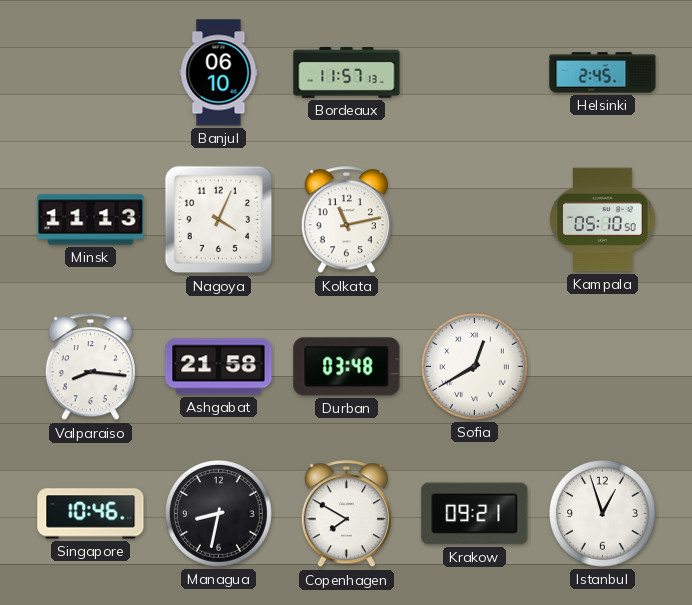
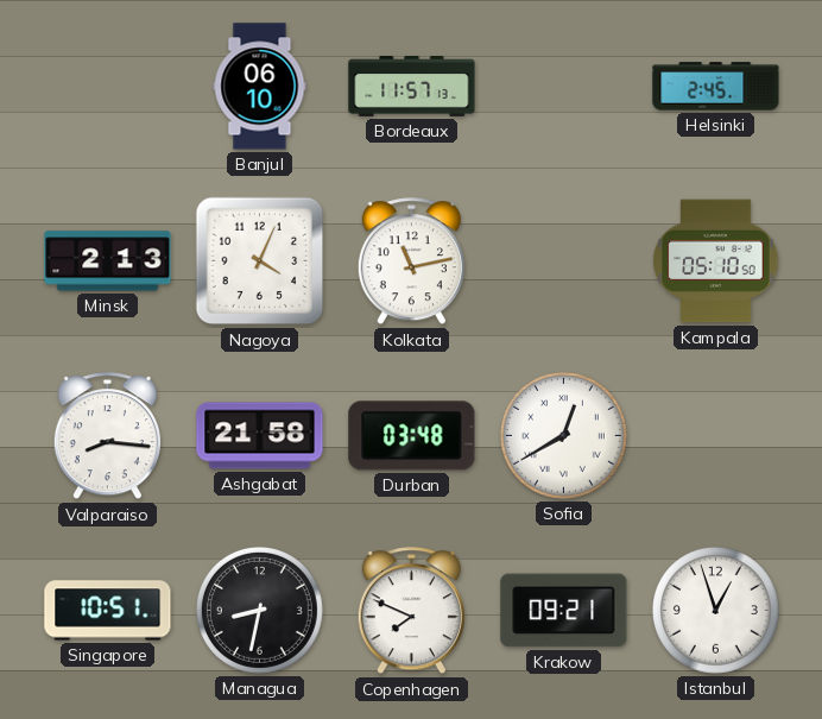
Minsk: 11:13 -> 2:13 (108, 261)
Singapore: 10:46 -> 10:51 (108, 611)
Copenhagen: 7:50 -> 7:49 (411, 611)
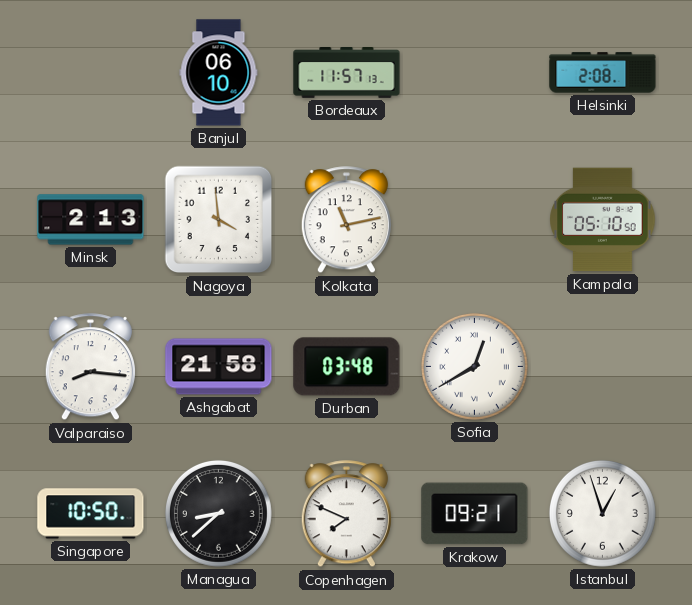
Helsinki: 2:45 -> 2:08 (603, 73)
Nagoya: 4:04 -> 3:59 (219, 220)
Singapore: 10:51 -> 10:50 (91, 514)
Managua: 8:32 -> 8:38 (218, 513)
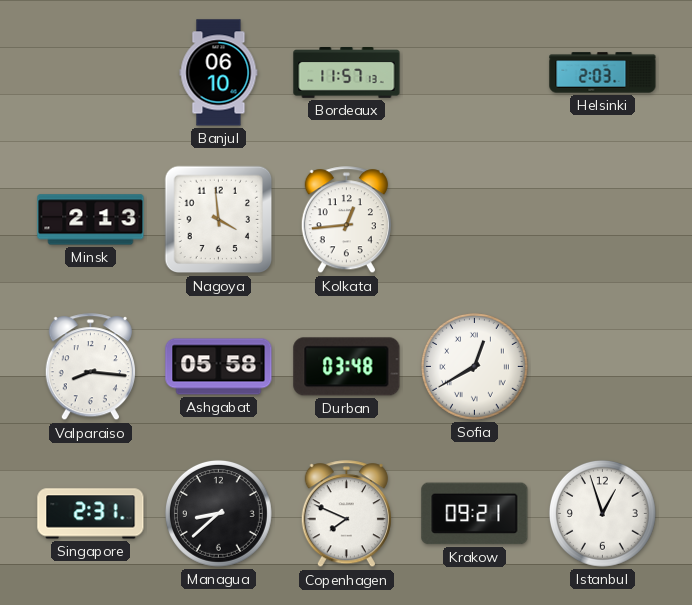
Helsinki: 2:08 -> 2:03 (603, 73)
Kolkata: 11:13 -> 12:44 (346, 220)
Kampala: 05:10 -> none (603, 220)
Ashgabat: 21:58 -> 05:58 (219, 367)
Singapore: 10:50 -> 2:31 (91, 514)
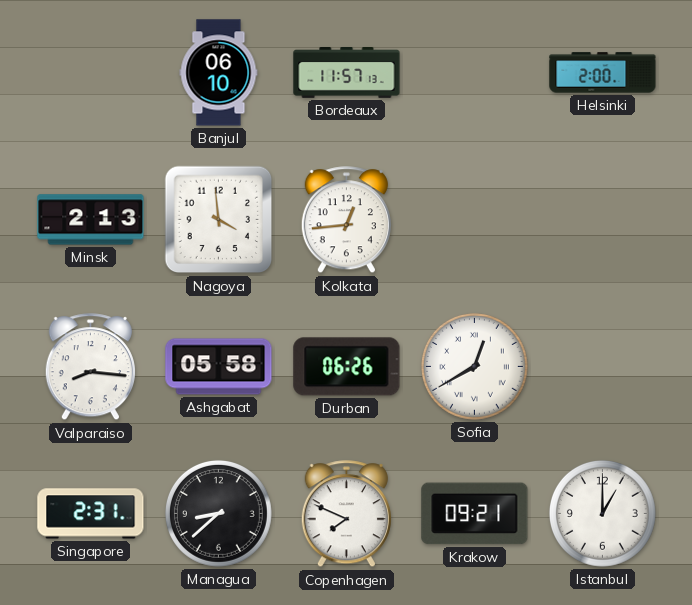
Helsinki: 2:03 -> 2:00 (603, 73)
Durban: 03:48 -> 06:26 (347, 367)
Istanbul: 12:57 -> 1:00 (602, 513)
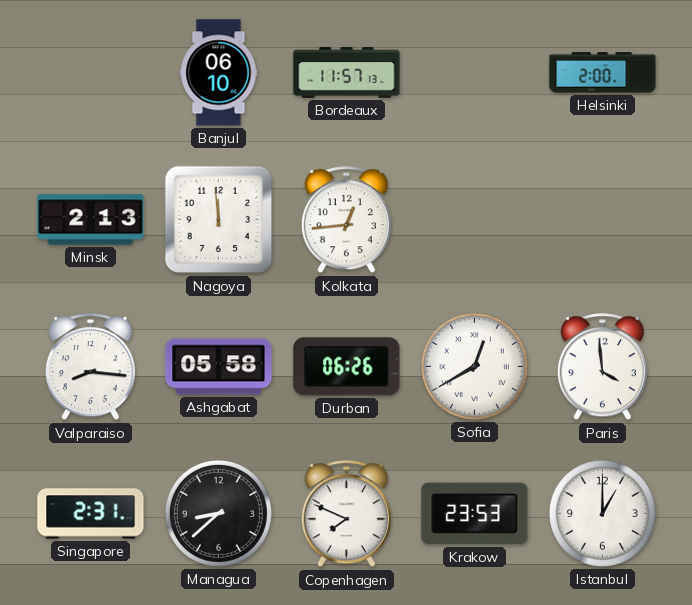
Nagoya: 3:59 -> 11:59 (219, 220)
Paris: none -> 3:59 (602, 367)
Krakow: 09:21 -> 23:53 (475, 514)
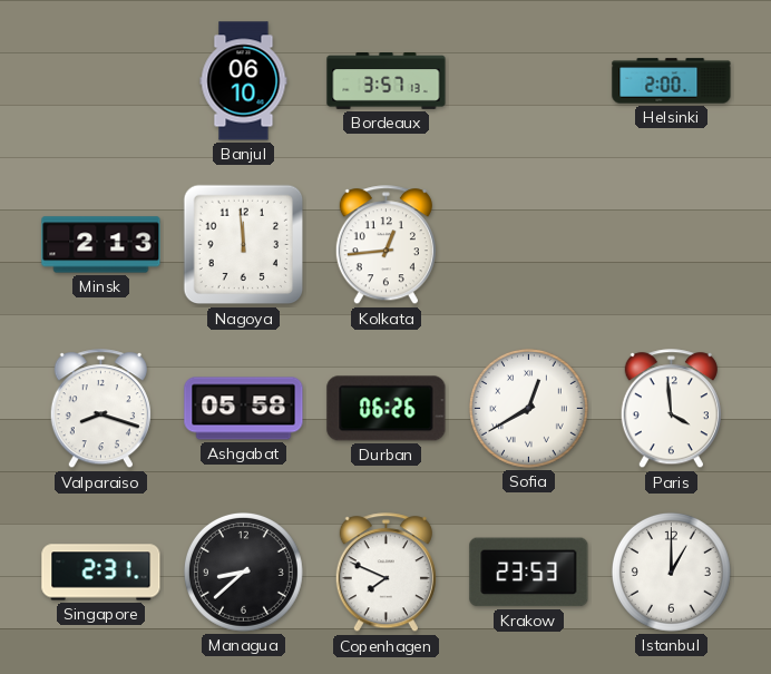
Bordeaux: 11:57 -> 3:57 (387, 81)
Valparaiso: 8:16 -> 8:18 (100, 409)
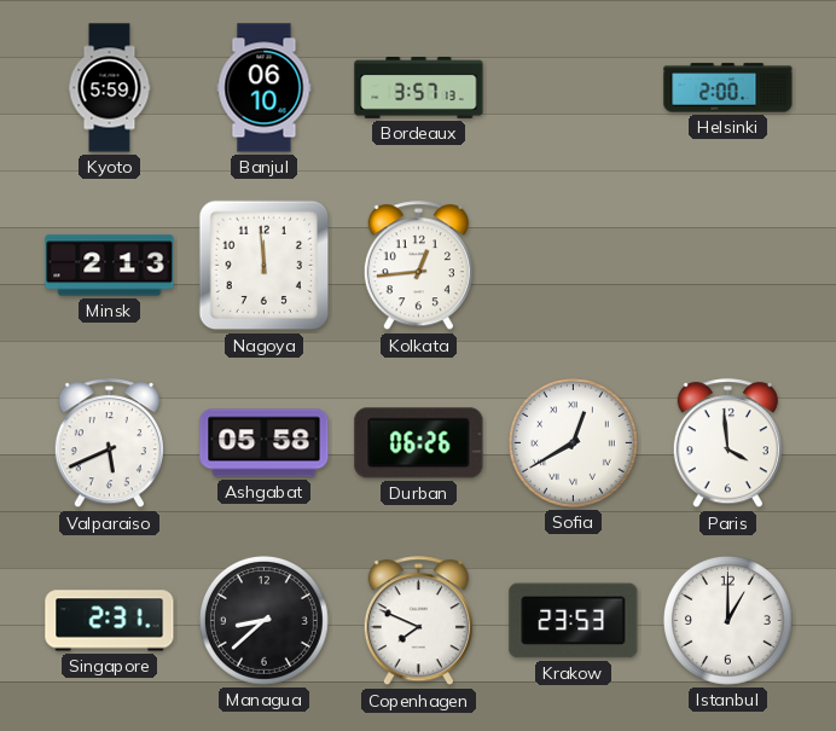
Kyoto: none -> 5:59 (110, 88)
Valparaiso: 8:18 -> 5:41 (109, 443)
